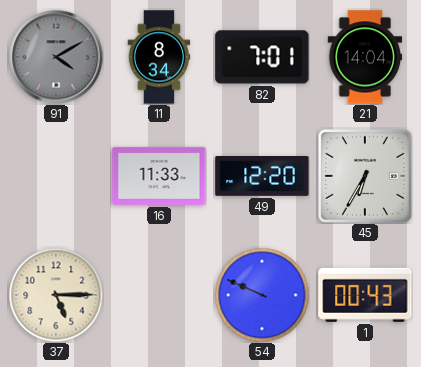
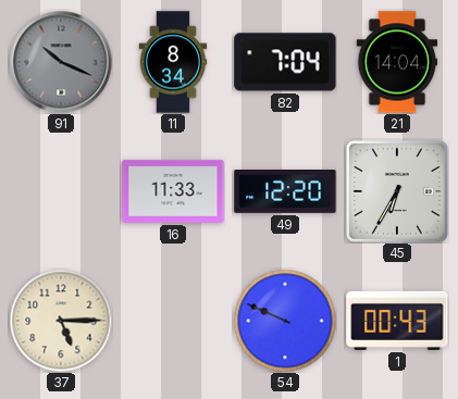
91: 4:10 -> 10:19 (61, 62)
82: 7:01 -> 7:04 (285, 62)
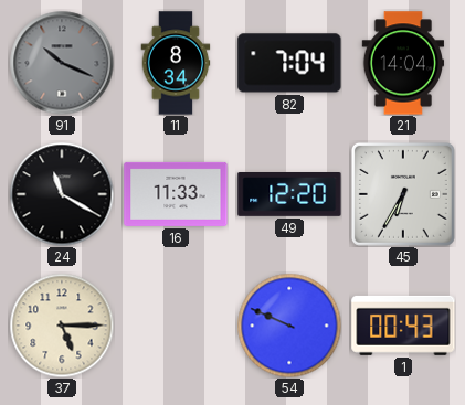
24: none -> 11:20 (62, 194)
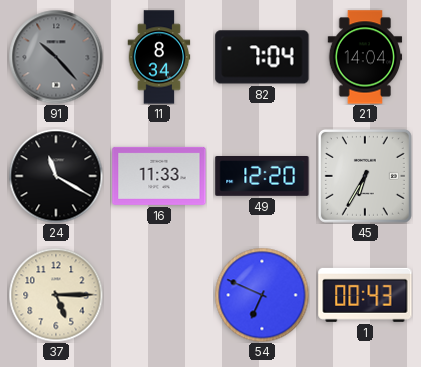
91: 10:19 -> 10:23 (56, 57)
54: 9:49 -> 6:49 (262, 295)
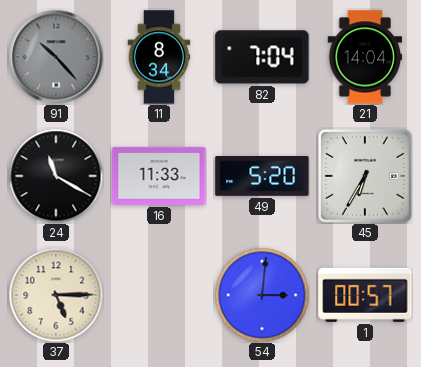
49: 12:20 -> 5:20 (262, 177)
54: 6:49 -> 3:01 (262, 295)
1: 00:43 -> 00:57 (365, 295)
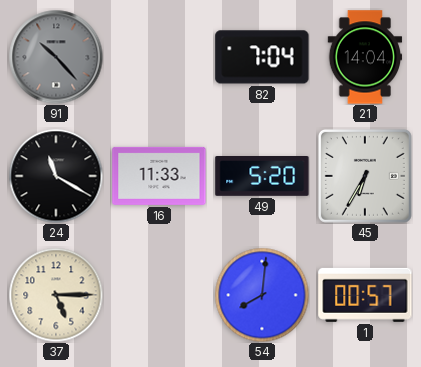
11: 8:34 -> none (159, 57)
54: 3:01 -> 8:01 (262, 295)
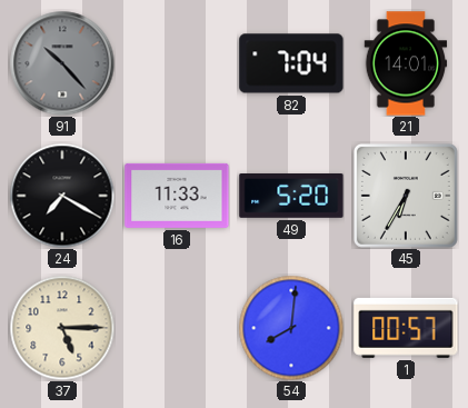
21: 14:04 -> 14:01 (406, 63)
24: 11:20 -> 7:20 (62, 196)
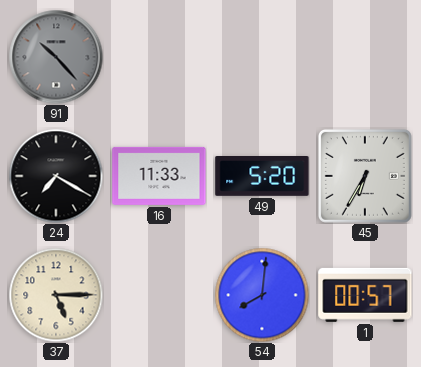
82: 7:04 -> none (291, 63)
21: 14:01 -> none (406, 63)
